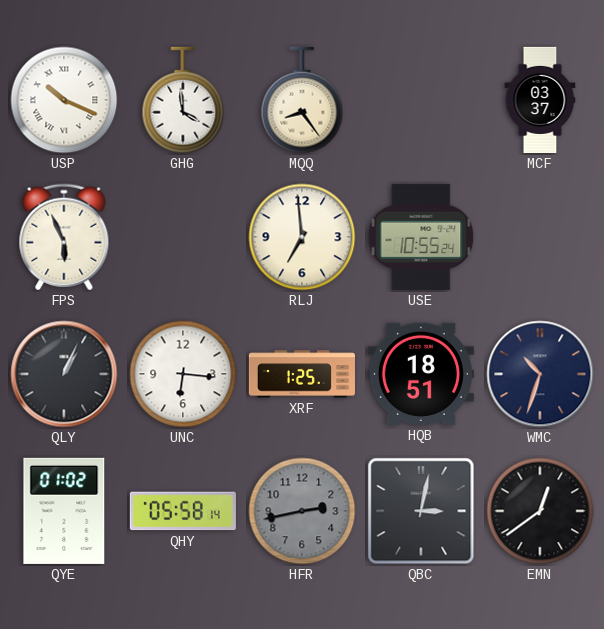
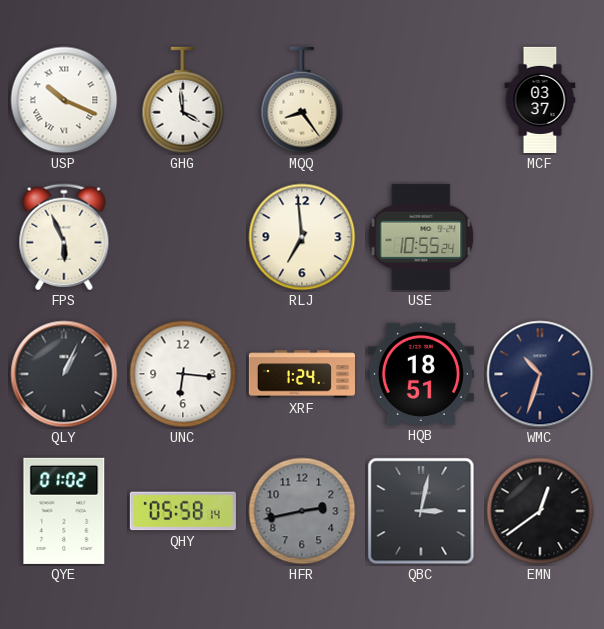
XRF: 1:25 -> 1:24 (302, 374)
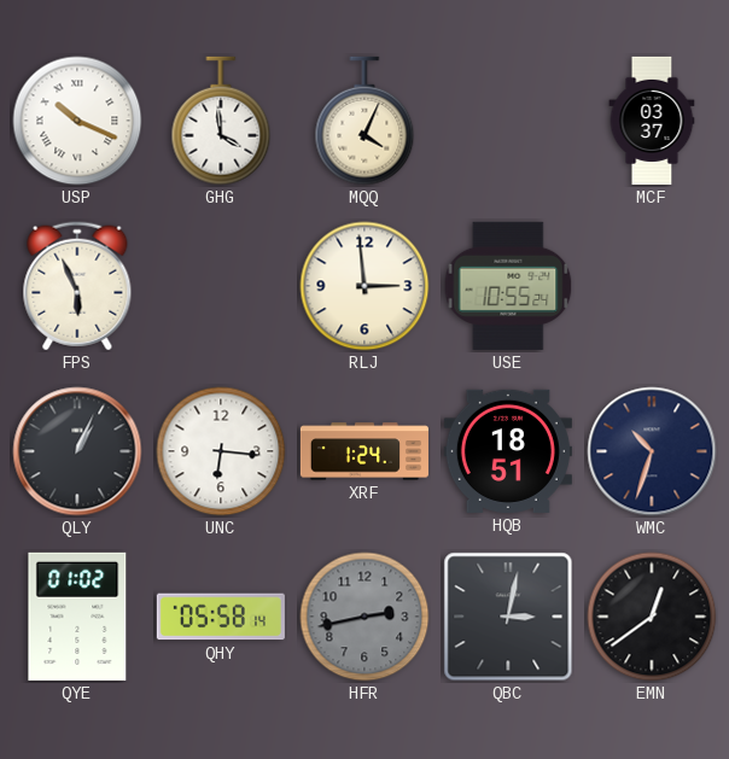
MQQ: 8:24 -> 4:04 (364, 121)
RLJ: 6:59 -> 2:59 (364, 286)
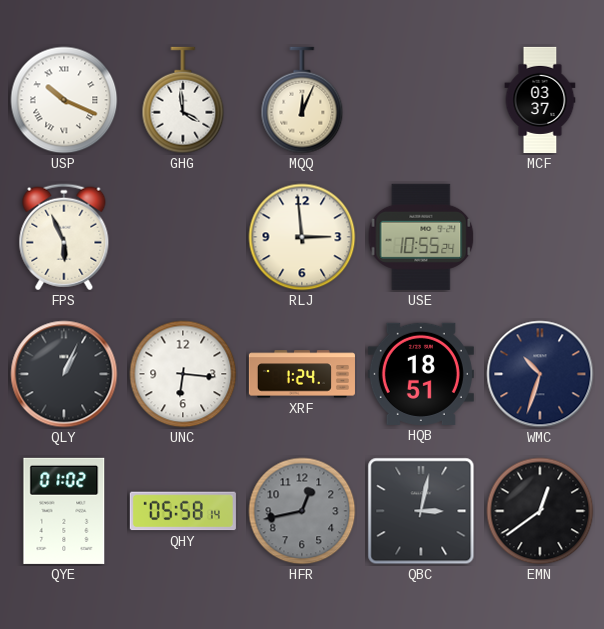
MQQ: 4:04 -> 12:04 (302, 100)
HFR: 2:43 -> 12:43 (302, 511)
